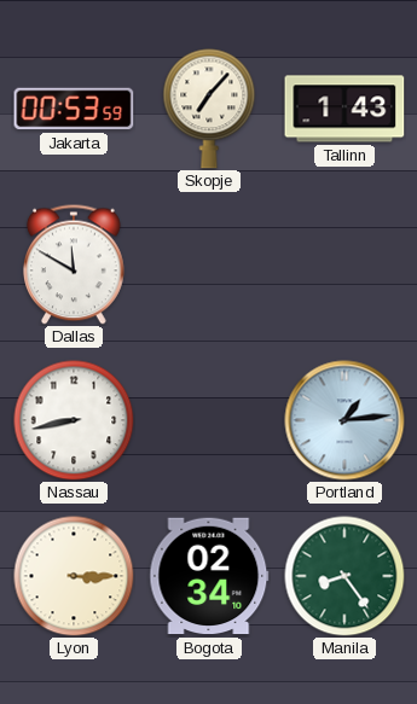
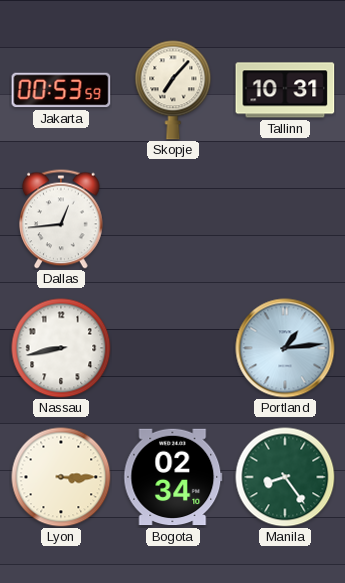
Tallinn: 1:43 -> 10:31 (285, 90)
Dallas: 11:50 -> 12:44 (62, 219)
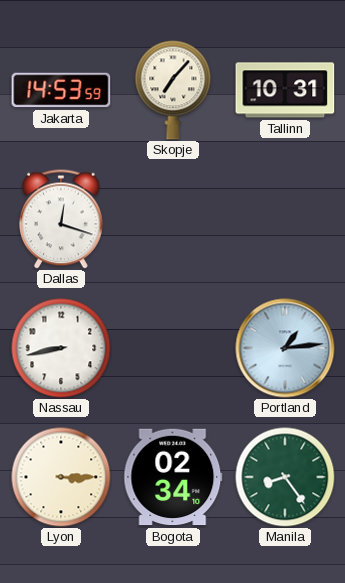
Jakarta: 00:53 -> 14:53 (61, 90)
Dallas: 12:44 -> 12:18 (62, 219)
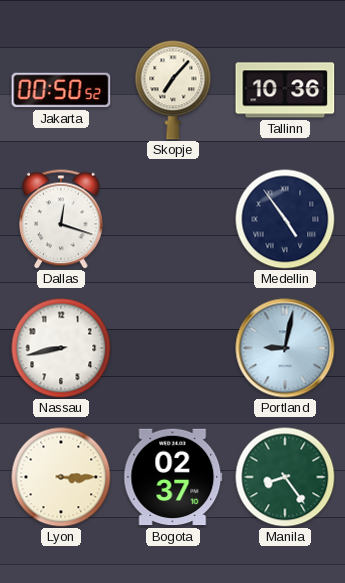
Jakarta: 14:53 -> 00:50 (61, 90)
Tallinn: 10:31 -> 10:36 (285, 90)
Medellin: none -> 4:54 (285, 219)
Portland: 1:14 -> 9:02 (285, 348)
Bogota: 02:34 -> 02:37 (173, 477)
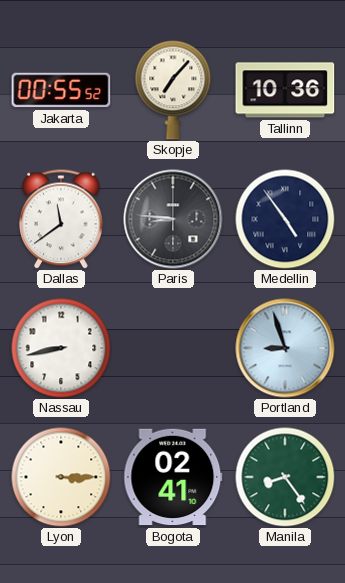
Jakarta: 00:50 -> 00:55 (61, 90)
Dallas: 12:18 -> 11:39 (62, 219)
Paris: none -> 8:46 (173, 219)
Portland: 9:02 -> 8:57 (285, 348)
Bogota: 02:37 -> 02:41 (173, 477)
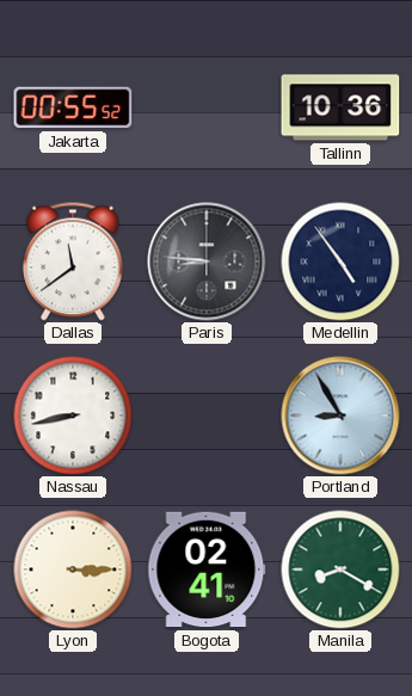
Skopje: 7:07 -> none (173, 90)
Portland: 8:57 -> 8:55 (340, 415)
Manila: 8:24 -> 8:20 (340, 569)
